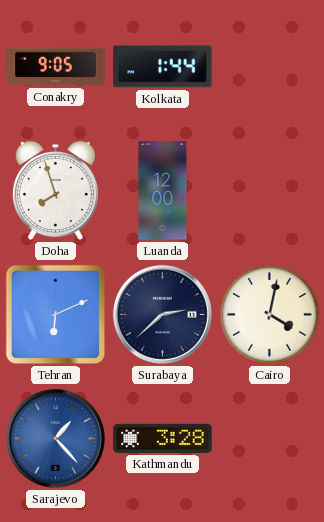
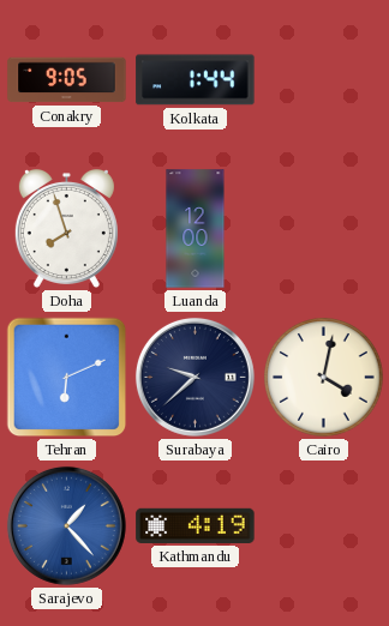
Surabaya: 2:38 -> 9:38 (194, 377)
Kathmandu: 3:28 -> 4:19 (196, 525)
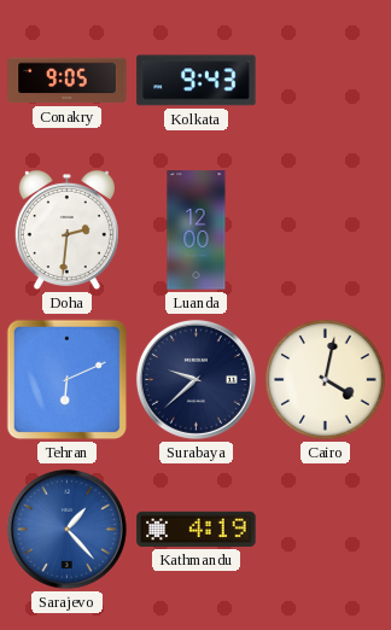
Kolkata: 1:44 -> 9:43 (197, 81)
Doha: 7:57 -> 2:31 (66, 229)
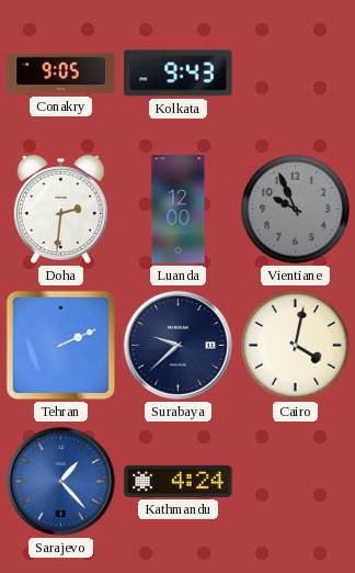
Vientiane: none -> 9:56 (296, 210)
Tehran: 6:11 -> 2:11 (61, 346)
Kathmandu: 4:19 -> 4:24 (179, 481)
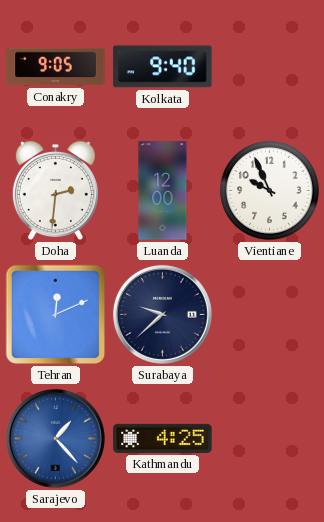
Kolkata: 9:43 -> 9:40 (163, 67)
Vientiane dial: grey -> white (270, 191)
Tehran: 2:11 -> 12:11 (56, 315)
Cairo: 4:02 -> none (296, 346)
Kathmandu: 4:24 -> 4:25 (163, 438)
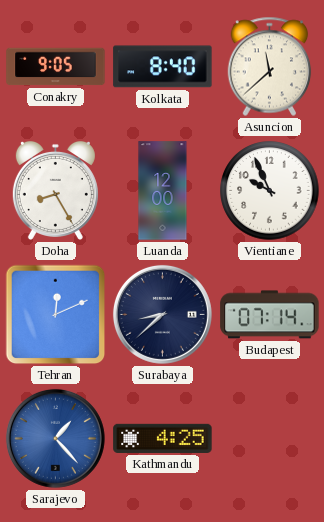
Kolkata: 9:40 -> 8:40 (163, 67)
Asuncion: none -> 11:38 (270, 67)
Doha: 2:31 -> 8:25 (55, 190)
Surabaya: 9:38 -> 8:38 (162, 314)
Budapest: none -> 07:14 (270, 315)
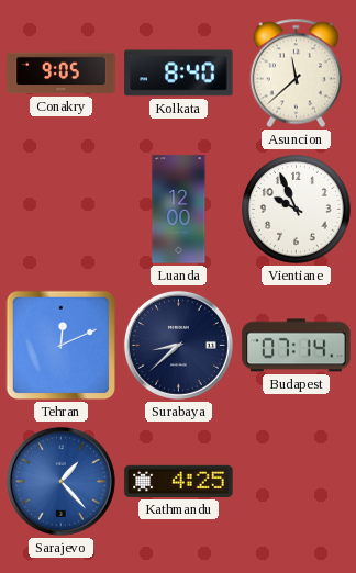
Doha: 8:25 -> none (55, 190)
